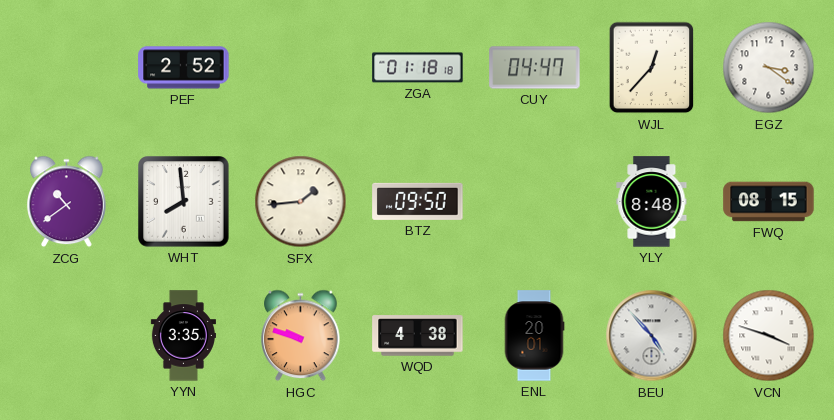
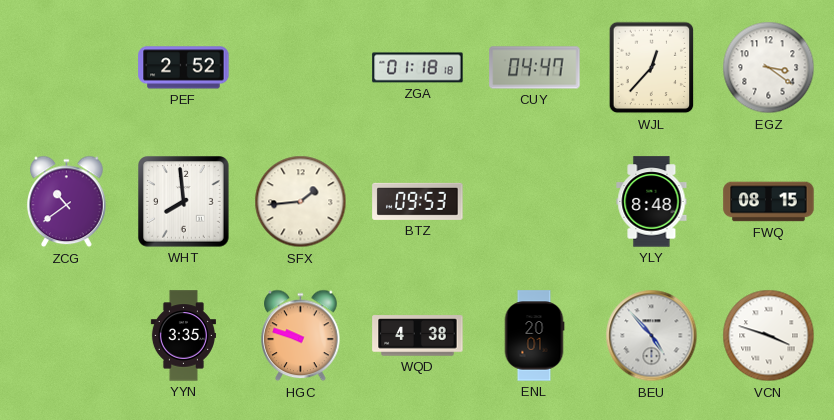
BTZ: 09:50 -> 09:53 (418, 201)
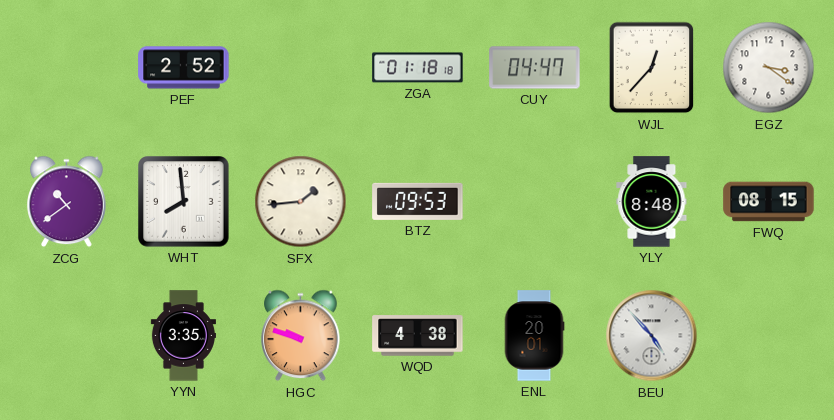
VCN: 3:48 -> none (769, 336)
